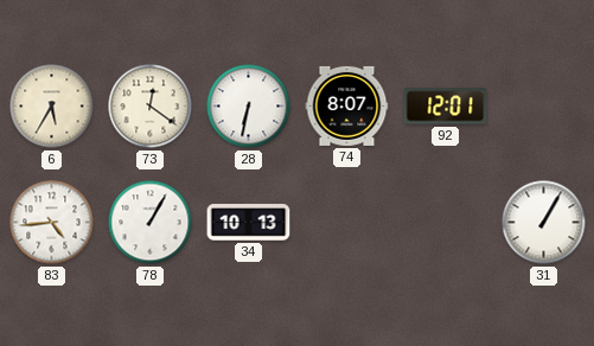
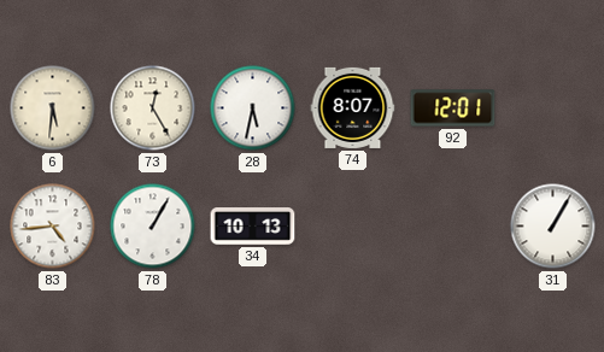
6: 5:35 -> 5:31 (53, 108)
73: 12:21 -> 12:25 (153, 108)
28: 6:32 -> 5:32 (253, 108)
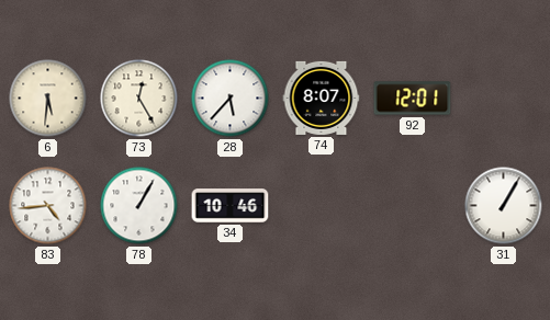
28: 5:32 -> 5:37 (231, 99)
34: 10:13 -> 10:46 (231, 206)
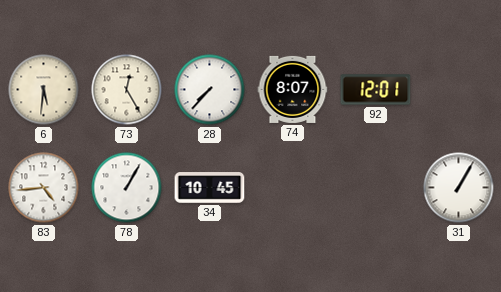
28: 5:37 -> 7:37 (210, 90)
34: 10:46 -> 10:45 (210, 188)
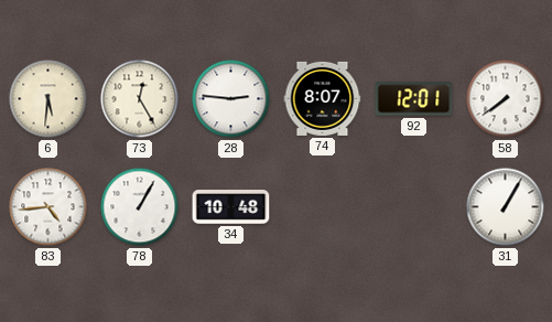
28: 7:37 -> 2:46 (231, 99)
58: none -> 7:39 (506, 99)
34: 10:45 -> 10:48 (231, 207)
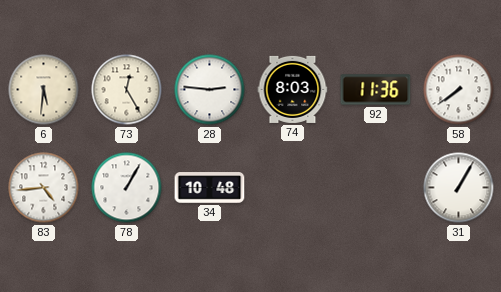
74: 8:07 -> 8:03 (293, 89)
92: 12:01 -> 11:36 (376, 90)
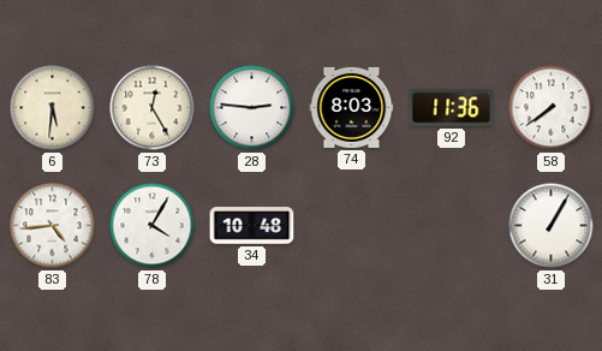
78: 1:05 -> 4:05 (153, 226)
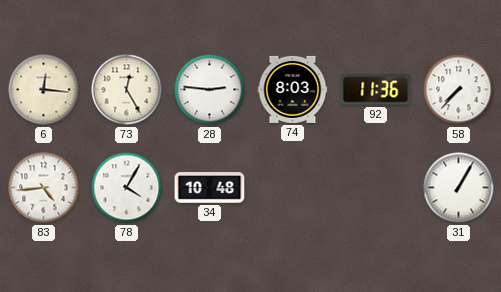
6: 5:31 -> 12:16 (44, 90)
58: 7:39 -> 7:37 (459, 90)
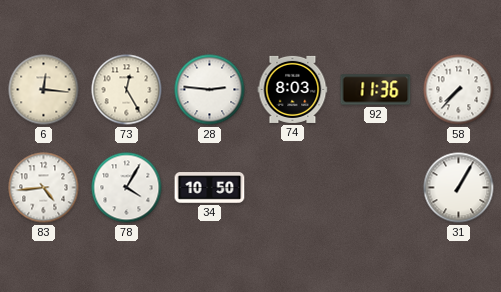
34: 10:48 -> 10:50 (210, 188)
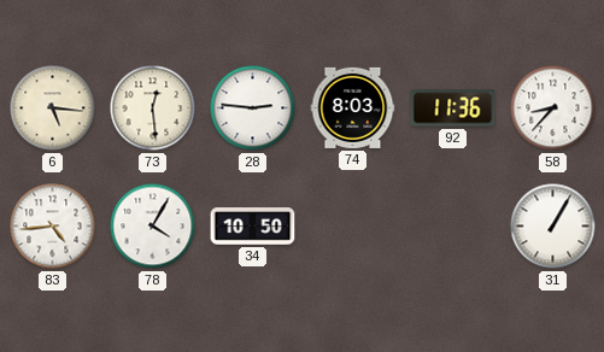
6: 12:16 -> 5:16 (53, 108)
73: 12:25 -> 12:29 (153, 108)
58: 7:37 -> 8:37 (553, 108)
